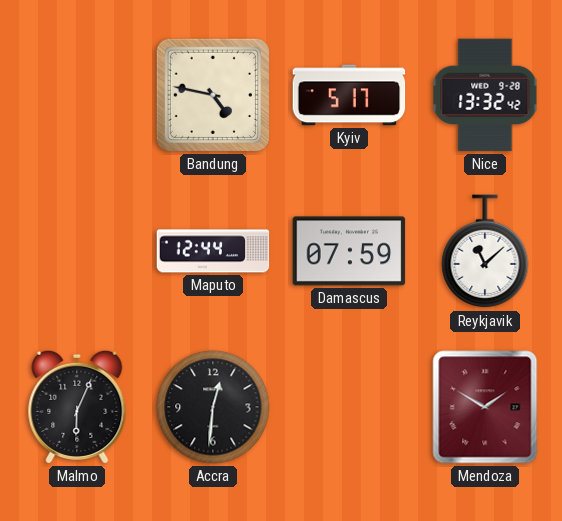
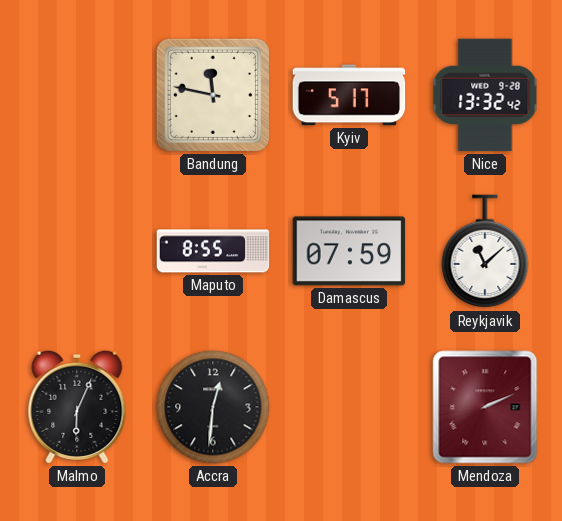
Bandung: 4:47 -> 11:47 (213, 95)
Maputo: 12:44 -> 8:55 (213, 251)
Mendoza: 1:50 -> 2:11 (485, 407)
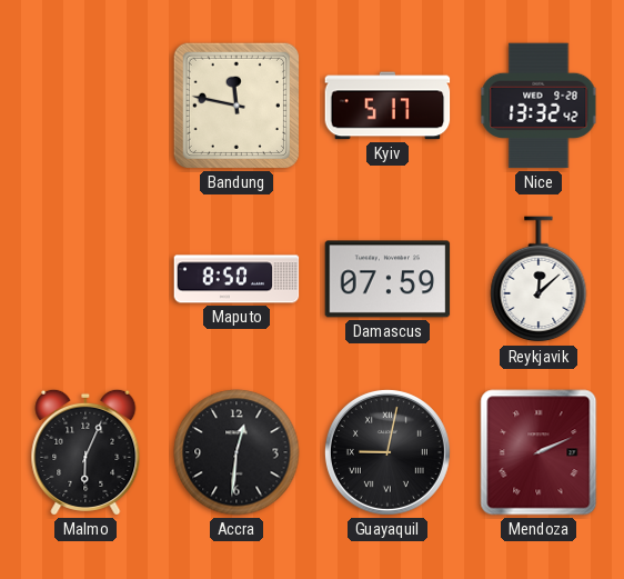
Maputo: 8:55 -> 8:50 (236, 279)
Reykjavik: 11:08 -> 12:08 (539, 280)
Guayaquil: none -> 9:02 (388, 452)
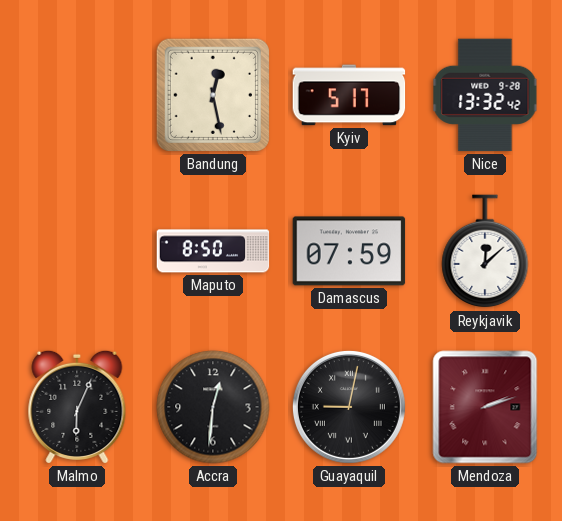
Bandung: 11:47 -> 12:28 (213, 95)
Mendoza: 2:11 -> 2:12 (485, 407)
